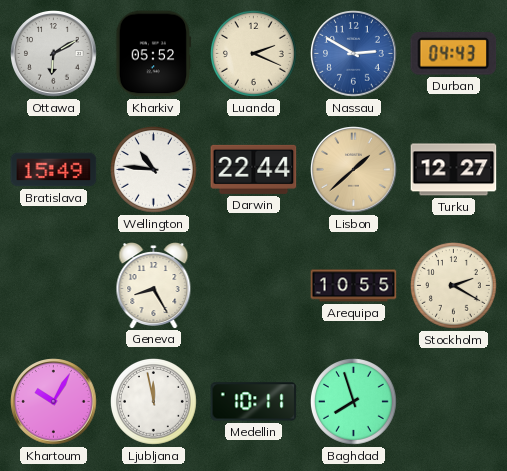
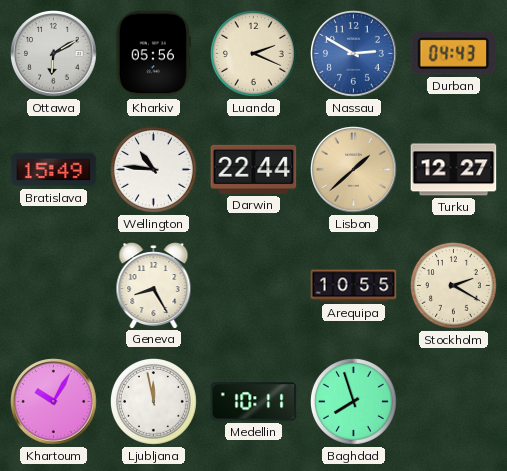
Kharkiv: 05:52 -> 05:56 (154, 54)
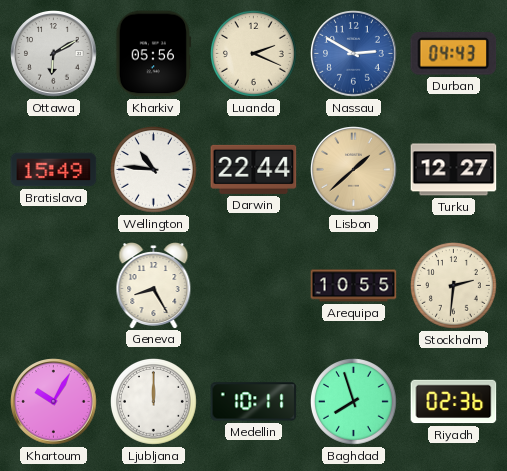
Stockholm: 2:20 -> 2:31 (454, 286)
Ljubljana: 11:58 -> 12:00 (154, 402)
Riyadh: none -> 02:36 (454, 402)
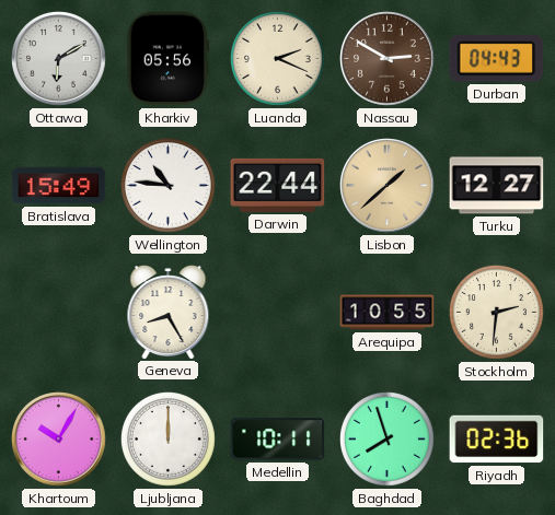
Nassau dial: blue -> brown (388, 59)
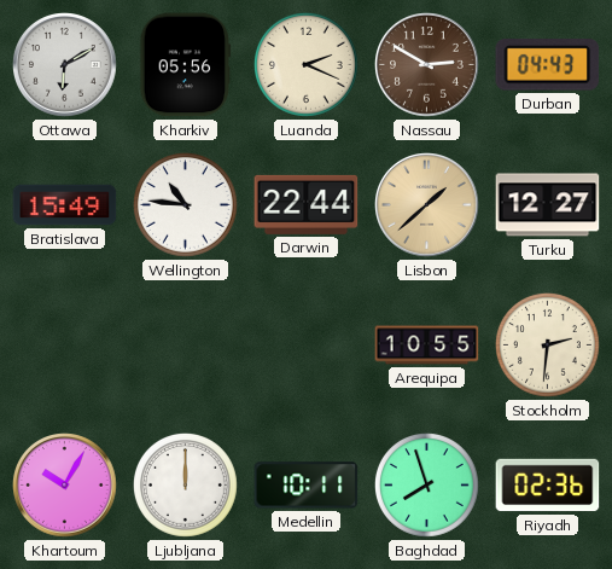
Geneva: 8:25 -> none (169, 313)
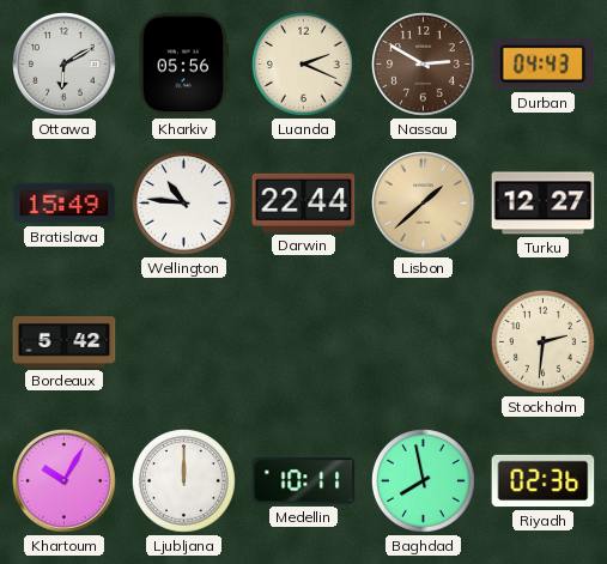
Bordeaux: none -> 5:42 (65, 342)
Arequipa: 10:55 -> none (427, 346)
Baghdad: 7:57 -> 7:58 (424, 481)
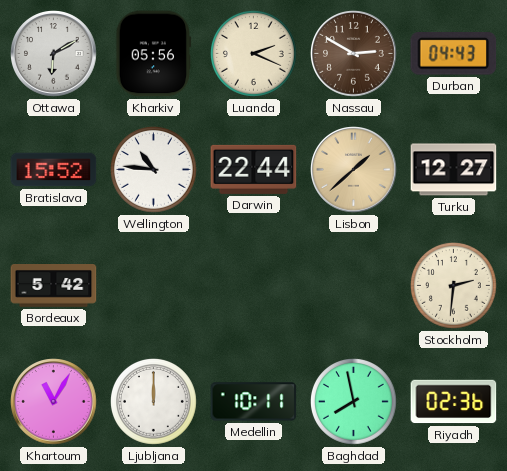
Bratislava: 15:49 -> 15:52 (54, 170)
Khartoum: 10:05 -> 11:05 (54, 402)
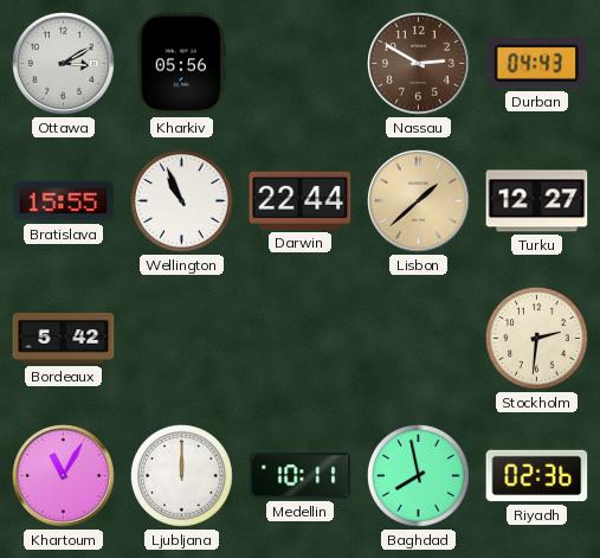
Ottawa: 6:10 -> 3:10 (64, 64)
Luanda: 2:19 -> none (254, 54)
Bratislava: 15:52 -> 15:55 (64, 201)
Wellington: 10:46 -> 10:56 (182, 201)
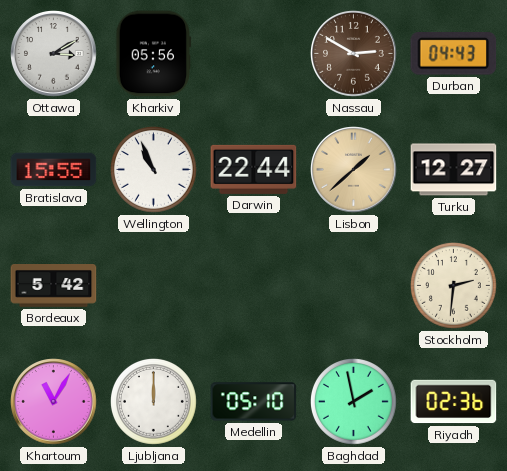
Medellin: 10:11 -> 05:10 (254, 402)
Baghdad: 7:58 -> 1:58 (354, 402)
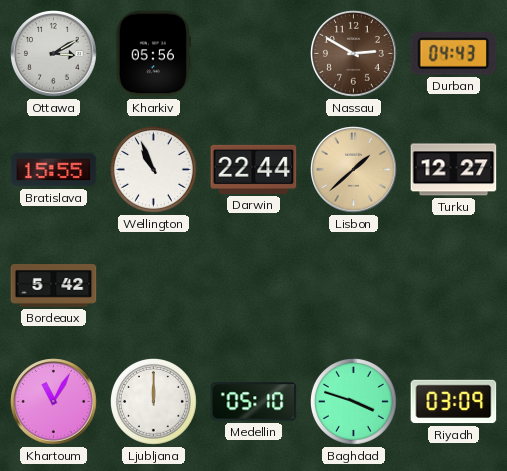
Stockholm: 2:31 -> none (454, 286)
Baghdad: 1:58 -> 3:48 (354, 402)
Riyadh: 02:36 -> 03:09 (454, 402)
